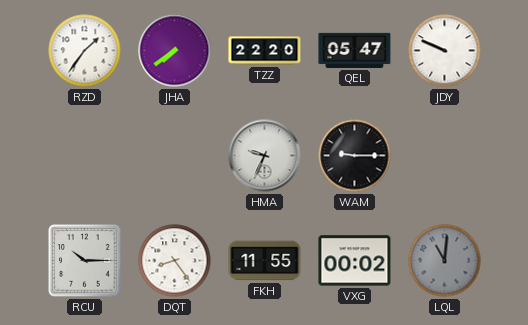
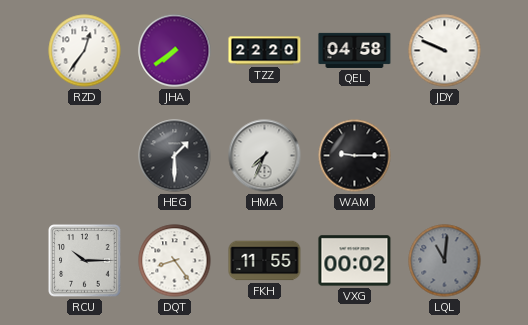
RZD: 1:36 -> 12:36 (85, 51)
QEL: 05:47 -> 04:58 (355, 50)
HEG: none -> 1:30 (175, 156)
HMA: 9:34 -> 7:34 (265, 156)
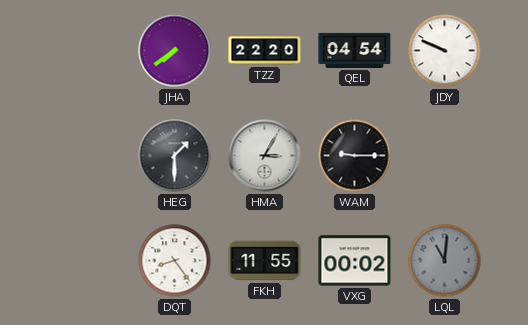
RZD: 12:36 -> none (85, 51)
QEL: 04:58 -> 04:54 (355, 50)
HMA: 7:34 -> 3:05 (265, 156)
RCU: 10:15 -> none (85, 261)
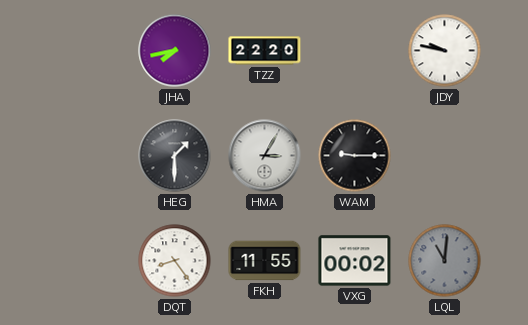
JHA: 7:39 -> 7:43 (175, 51)
QEL: 04:54 -> none (355, 50)
JDY: 9:49 -> 9:47 (445, 51)
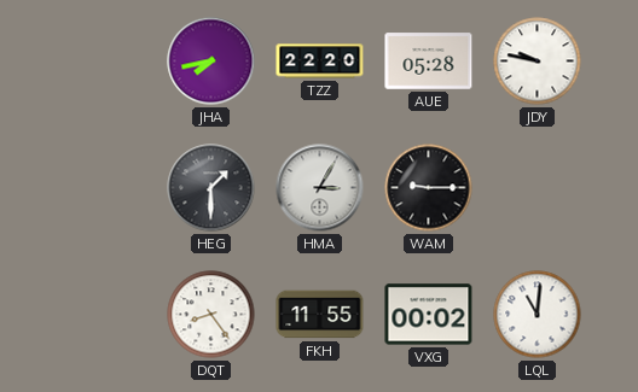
AUE: none -> 05:28 (429, 62)
LQL dial: grey -> white (538, 315)
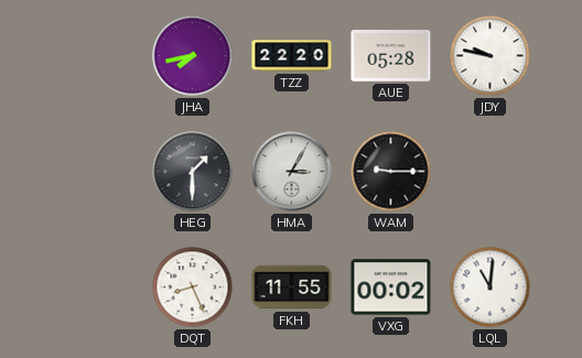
DQT: 8:24 -> 8:26 (193, 288)
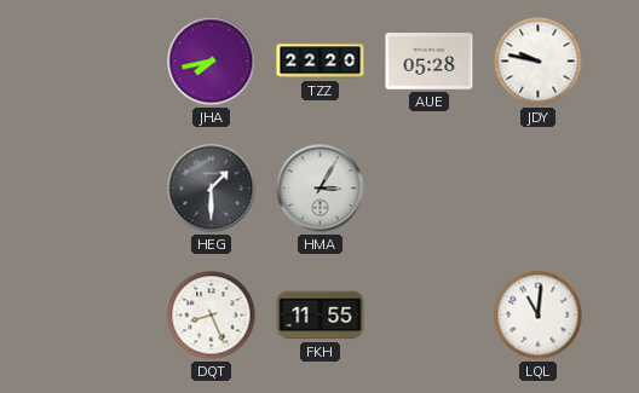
WAM: 9:15 -> none (391, 172)
VXG: 00:02 -> none (391, 288)
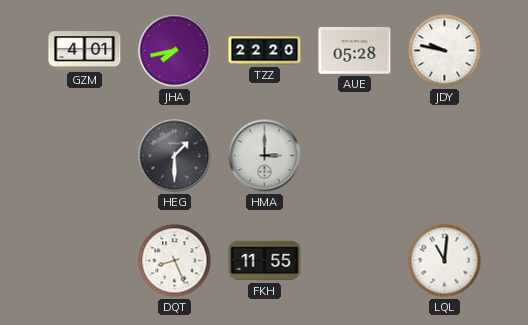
GZM: none -> 4:01 (85, 51)
HMA: 3:05 -> 3:00 (265, 156)
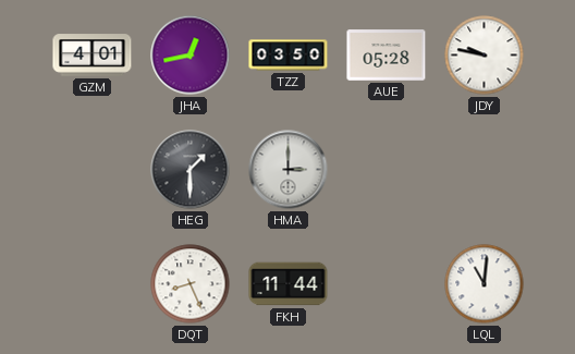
JHA: 7:43 -> 12:43 (191, 56)
TZZ: 22:20 -> 03:50 (289, 56)
FKH: 11:55 -> 11:44 (289, 284)
